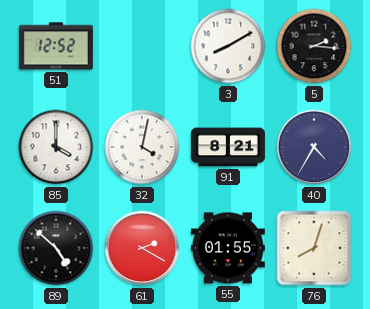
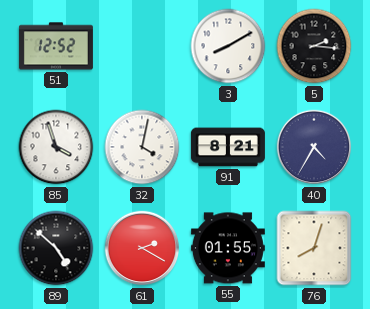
85: 4:00 -> 3:57 (56, 147)
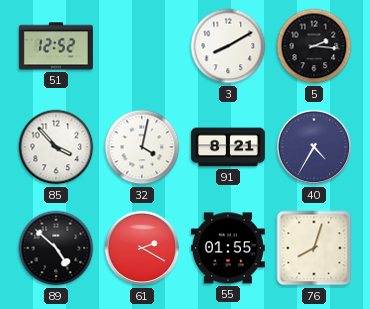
85: 3:57 -> 3:53 (56, 147)
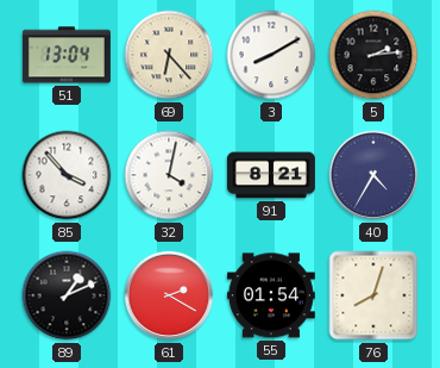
51: 12:52 -> 13:04 (67, 55)
69: none -> 6:23 (169, 55)
5: 2:16 -> 2:14 (373, 55)
89: 4:52 -> 1:11 (67, 295)
55: 01:55 -> 01:54 (271, 295)
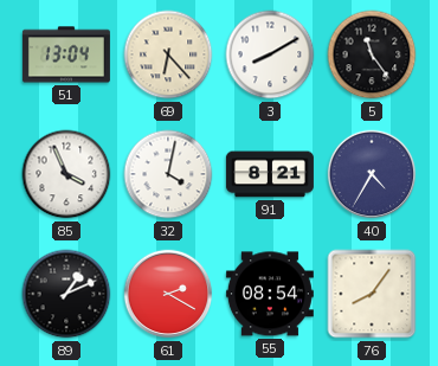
5: 2:14 -> 11:24 (372, 54)
85: 3:53 -> 3:56 (66, 174)
55: 01:54 -> 08:54 (270, 294)
76: 8:03 -> 8:06 (372, 294)
